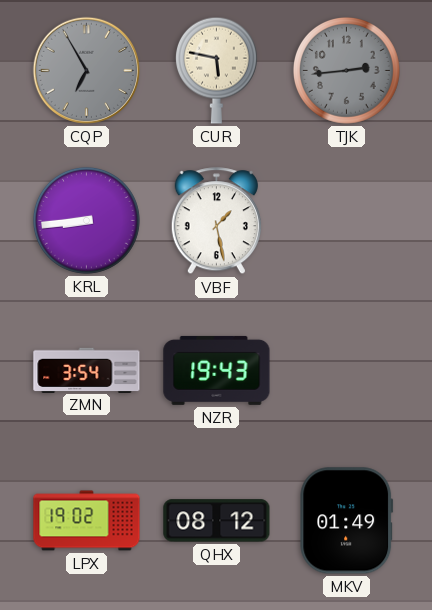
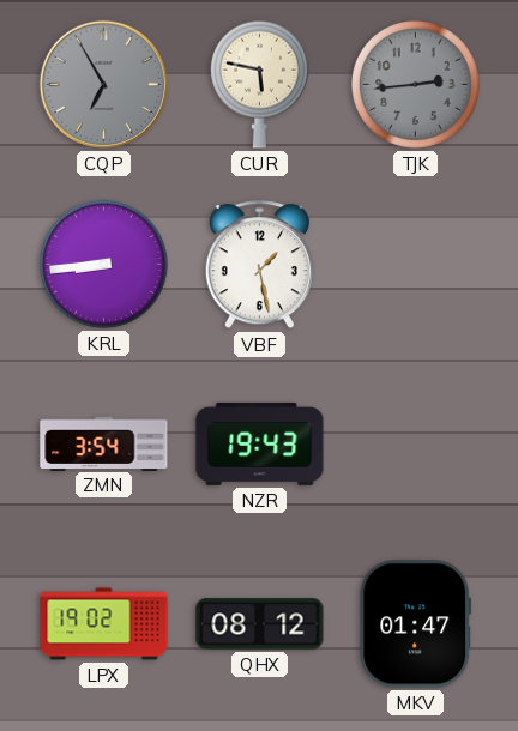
MKV: 01:49 -> 01:47 (416, 624)
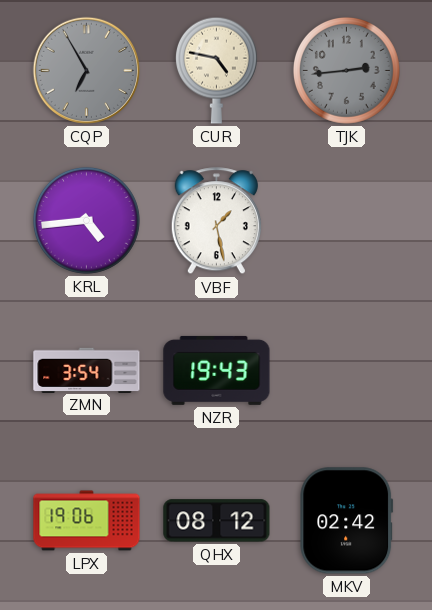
CUR: 5:47 -> 4:47 (216, 70)
KRL: 8:44 -> 4:44 (86, 220)
LPX: 19:02 -> 19:06 (87, 521)
MKV: 01:47 -> 02:42 (347, 521)
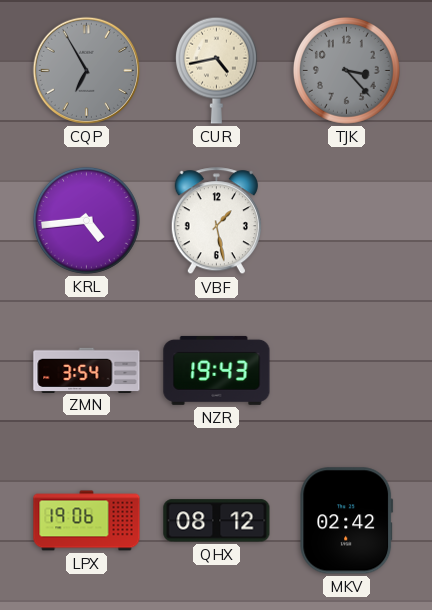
CUR: 4:47 -> 4:43 (216, 70)
TJK: 2:44 -> 3:23 (346, 70)
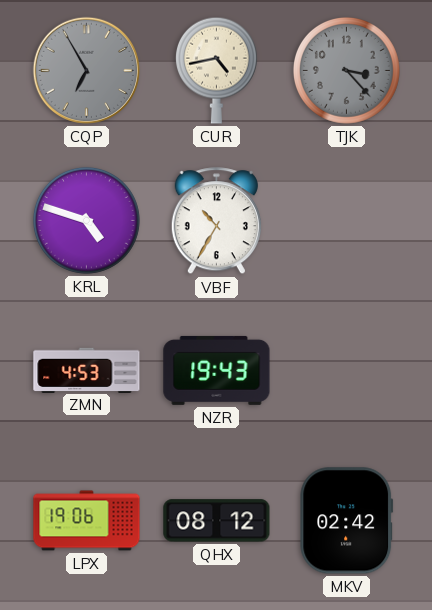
KRL: 4:44 -> 4:48 (86, 220)
VBF: 1:28 -> 10:35 (216, 221)
ZMN: 3:54 -> 4:53 (87, 370)
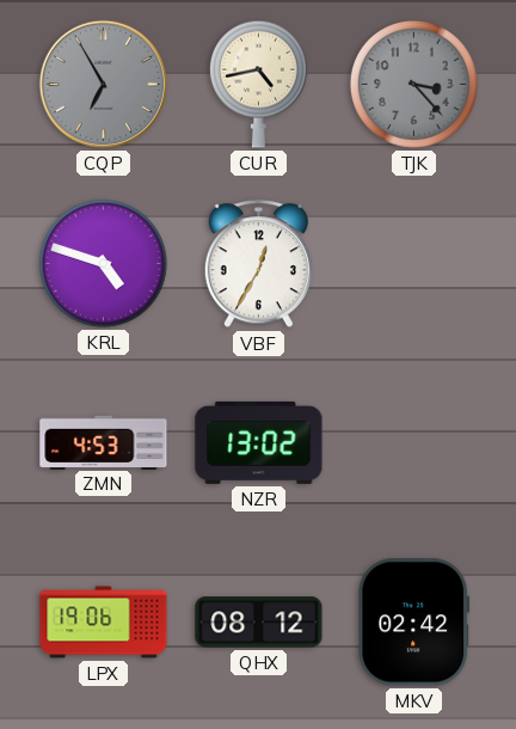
VBF: 10:35 -> 12:35 (258, 264)
NZR: 19:43 -> 13:02 (259, 442)
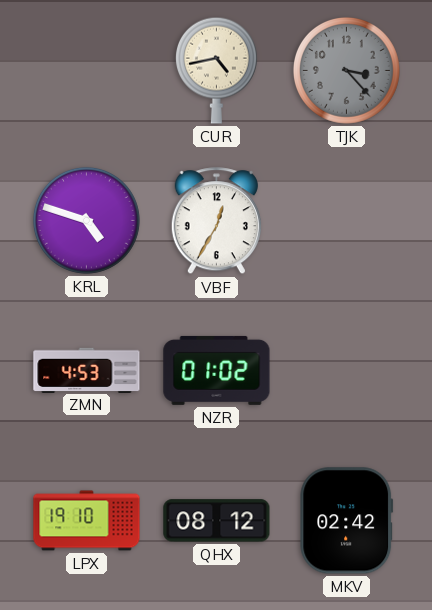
CQP: 6:55 -> none (103, 84)
NZR: 13:02 -> 01:02 (217, 370)
LPX: 19:06 -> 19:10 (87, 521)
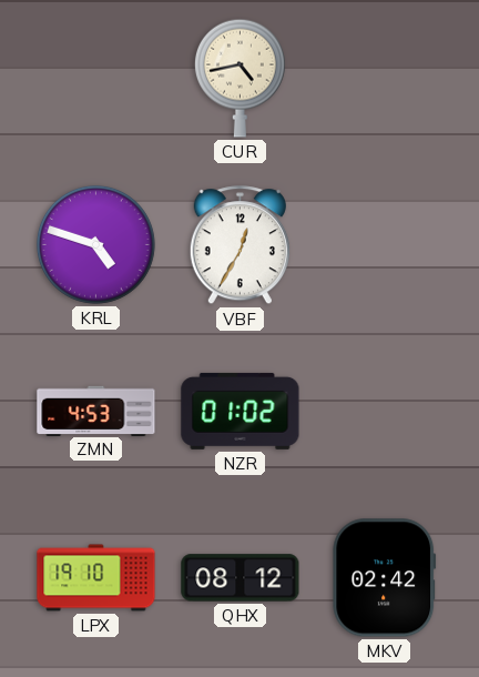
TJK: 3:23 -> none (346, 70)
